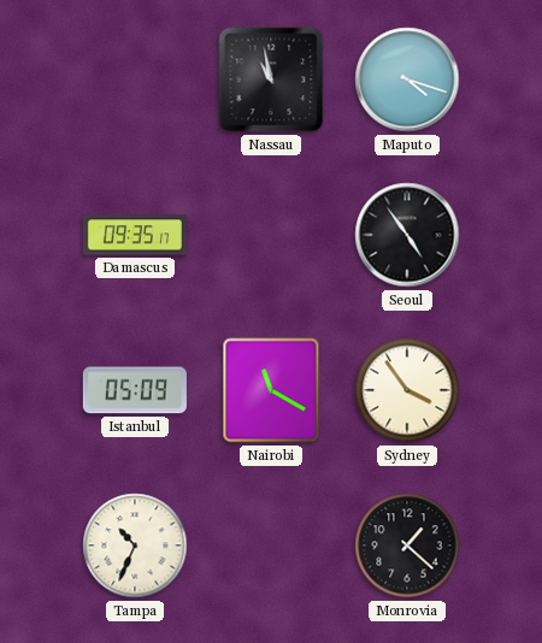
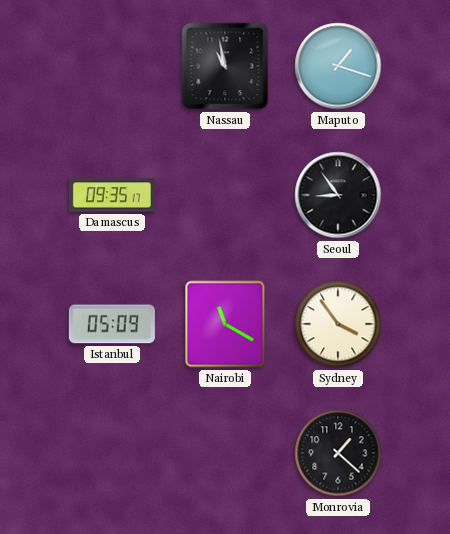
Maputo: 4:18 -> 1:18 (338, 66)
Seoul: 4:54 -> 8:54 (338, 195)
Tampa: 10:34 -> none (135, 545)
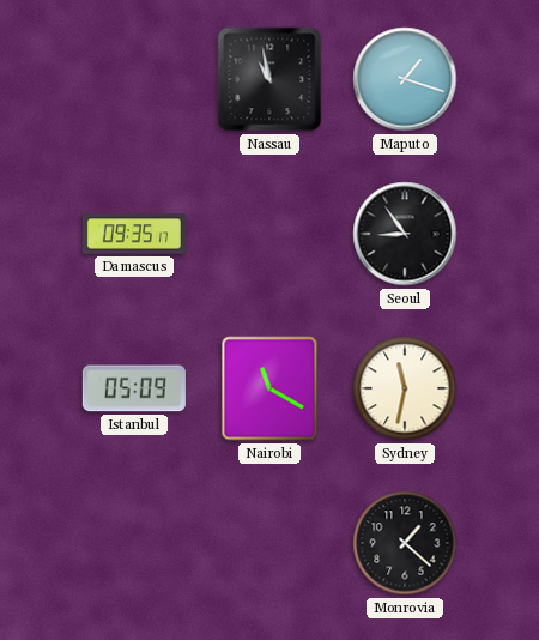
Sydney: 3:54 -> 11:32 (405, 388)
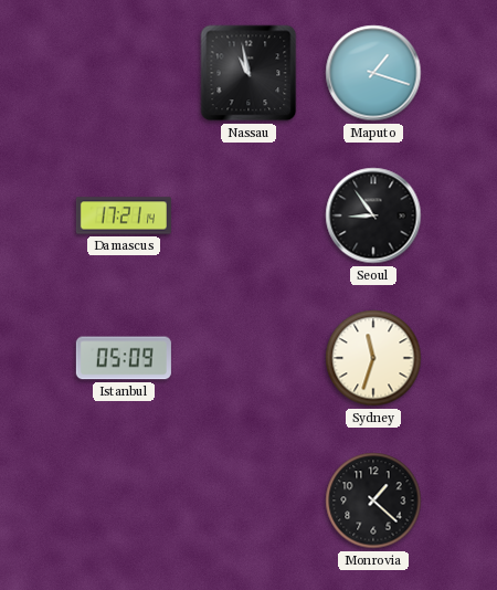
Damascus: 09:35 -> 17:21 (124, 215)
Nairobi: 11:20 -> none (269, 388)
Sydney: 11:32 -> 11:33 (373, 358)
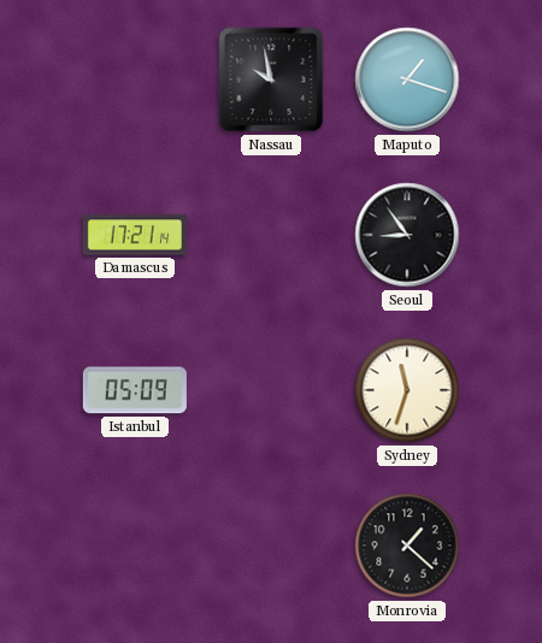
Nassau: 10:58 -> 9:58 (271, 79)
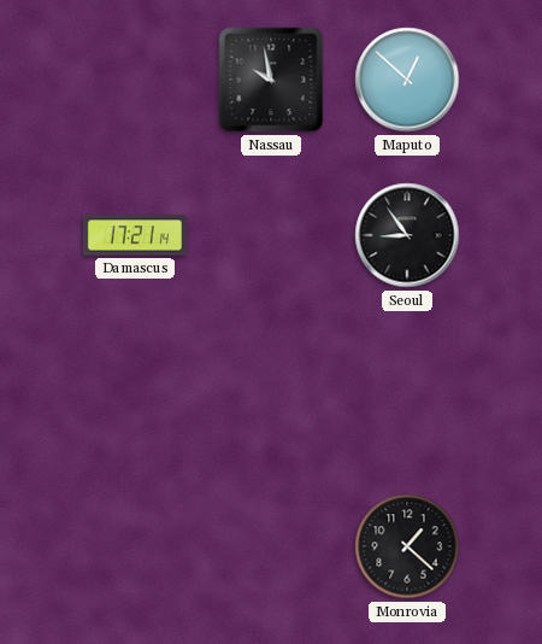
Maputo: 1:18 -> 12:52 (407, 80)
Istanbul: 05:09 -> none (135, 390)
Sydney: 11:33 -> none (407, 390)
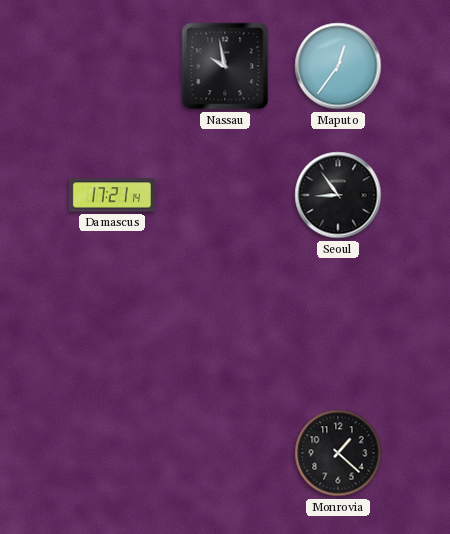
Maputo: 12:52 -> 12:36 (338, 66)
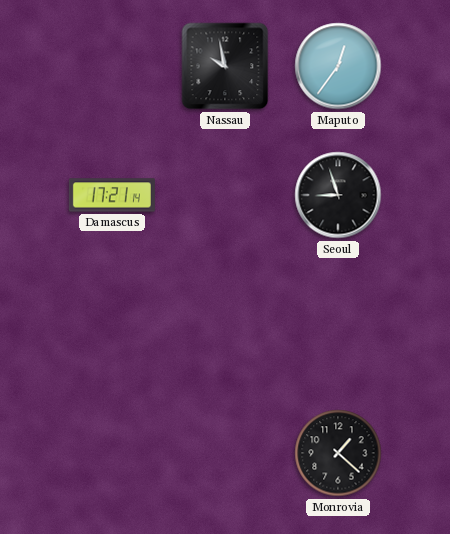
Seoul: 8:54 -> 8:57 (338, 195)
